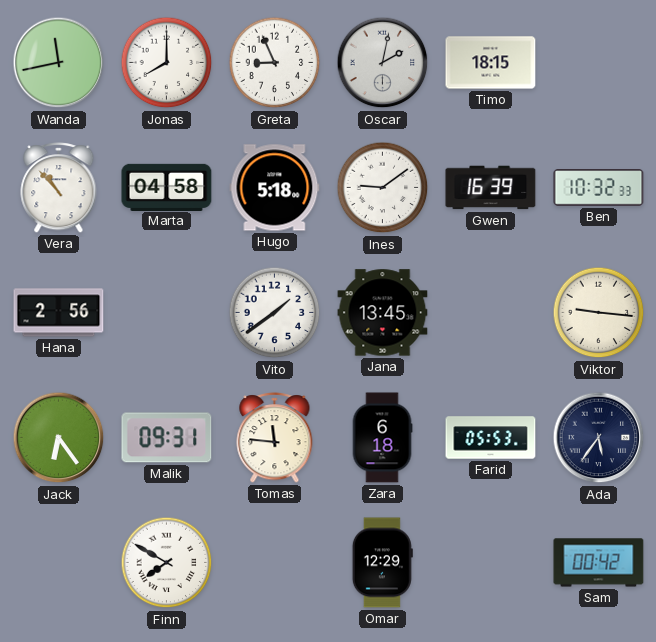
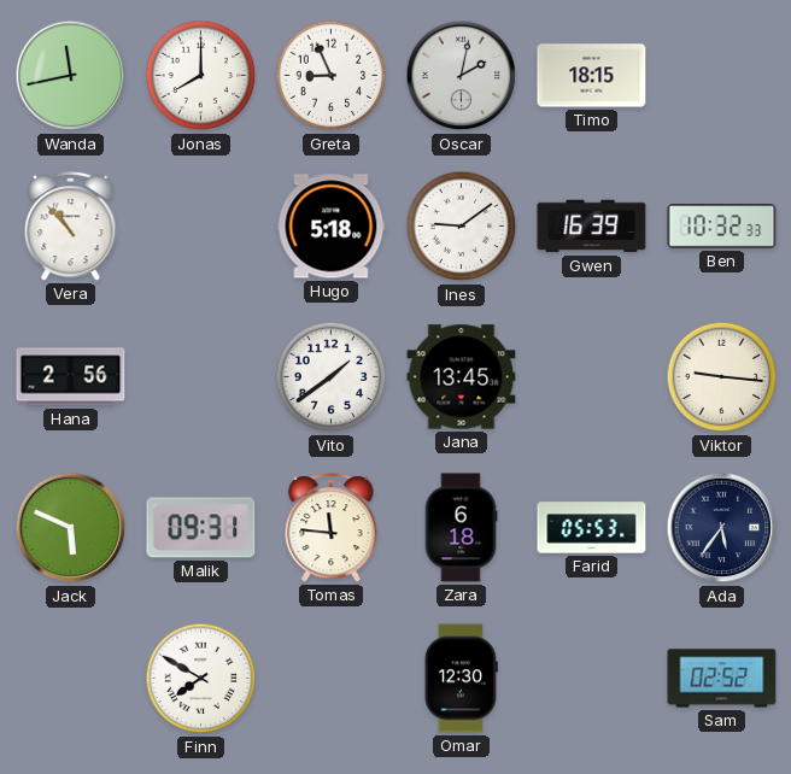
Marta: 04:58 -> none (167, 187)
Jack: 6:24 -> 5:49 (71, 528)
Omar: 12:29 -> 12:30 (461, 679)
Sam: 00:42 -> 02:52 (722, 679)
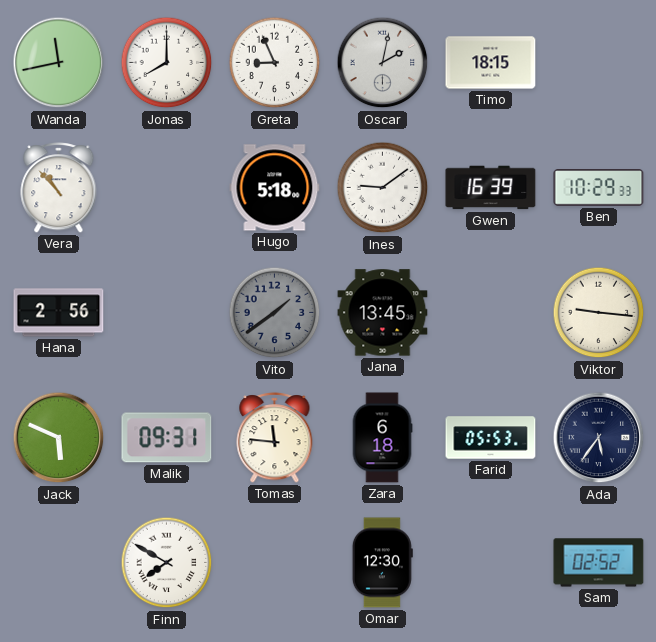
Ben: 10:32 -> 10:29 (599, 188)
Vito dial: white -> grey (275, 313)
